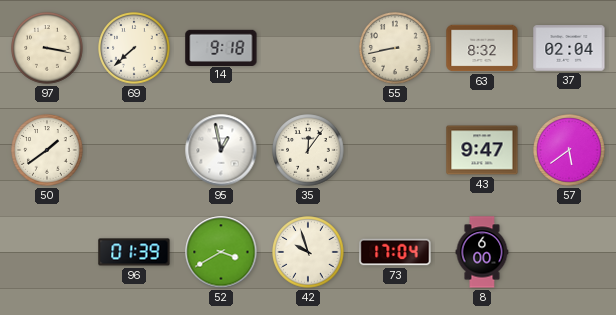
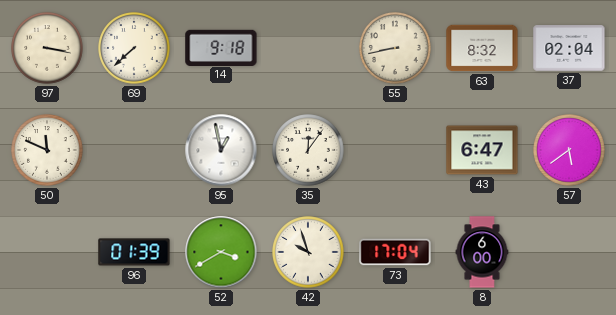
50: 1:39 -> 11:49 (47, 150)
43: 9:47 -> 6:47 (482, 150)
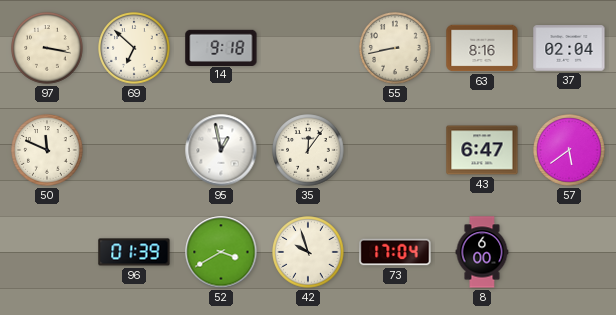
69: 7:38 -> 6:52 (134, 48)
63: 8:32 -> 8:16 (482, 48)
